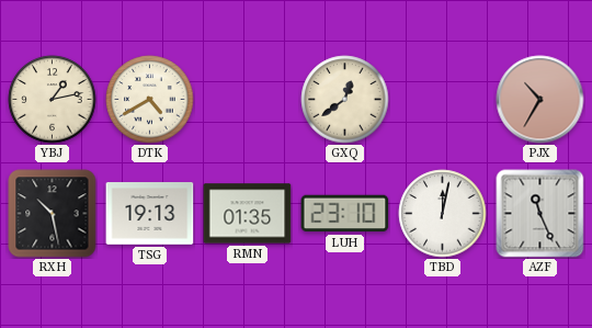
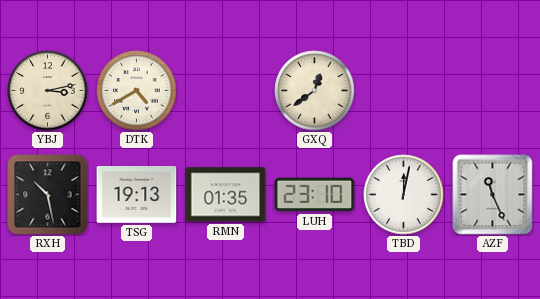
YBJ: 1:13 -> 3:13 (48, 91)
PJX: 10:35 -> none (540, 100)
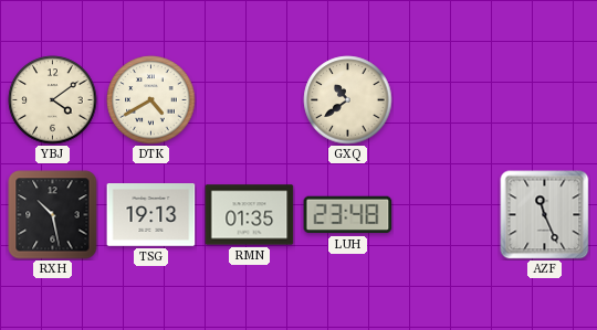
YBJ: 3:13 -> 4:09 (53, 100)
GXQ: 12:39 -> 10:39 (348, 100)
LUH: 23:10 -> 23:48 (348, 215)
TBD: 12:02 -> none (404, 195)
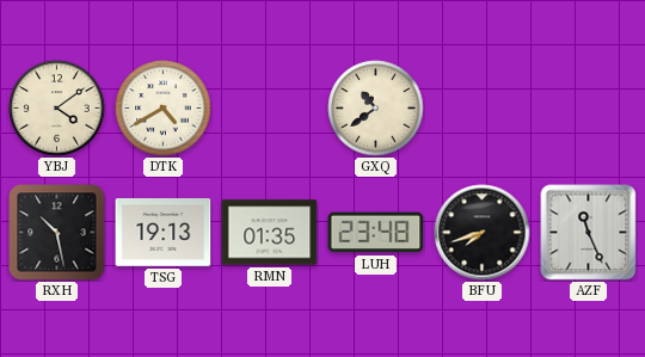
BFU: none -> 7:42 (483, 233)
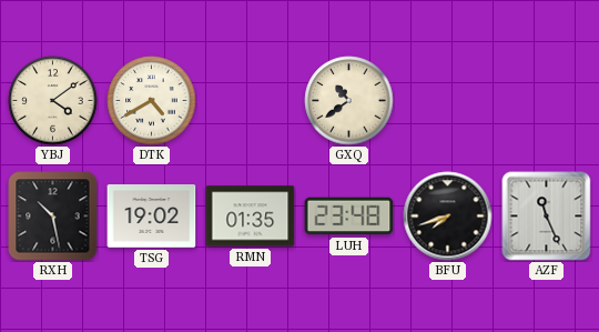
TSG: 19:13 -> 19:02 (152, 217)
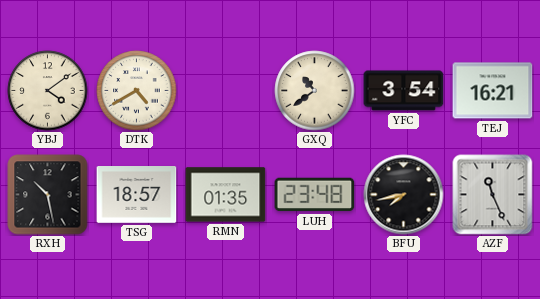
YFC: none -> 3:54 (404, 91)
TEJ: none -> 16:21 (493, 91)
TSG: 19:02 -> 18:57 (137, 195)
BFU: 7:42 -> 7:43 (404, 195)
